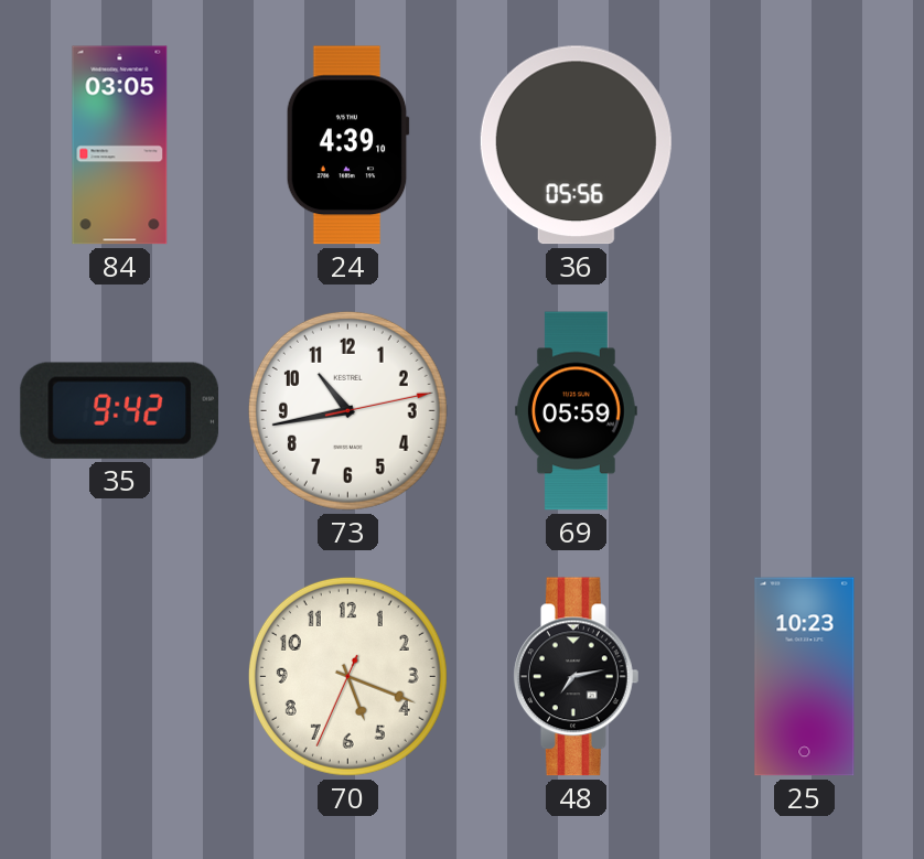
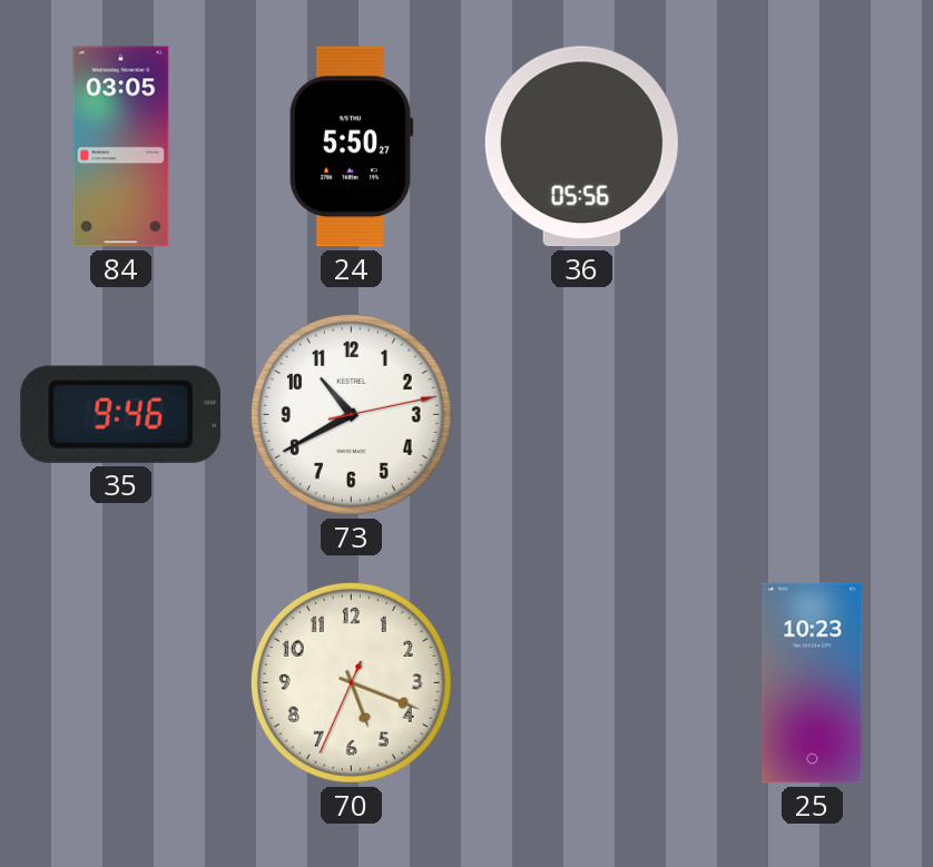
24: 4:39 -> 5:50 (351, 147)
35: 9:42 -> 9:46 (120, 414)
73: 10:43 -> 10:40 (351, 414)
69: 05:59 -> none (576, 411)
48: 7:13 -> none (577, 677)
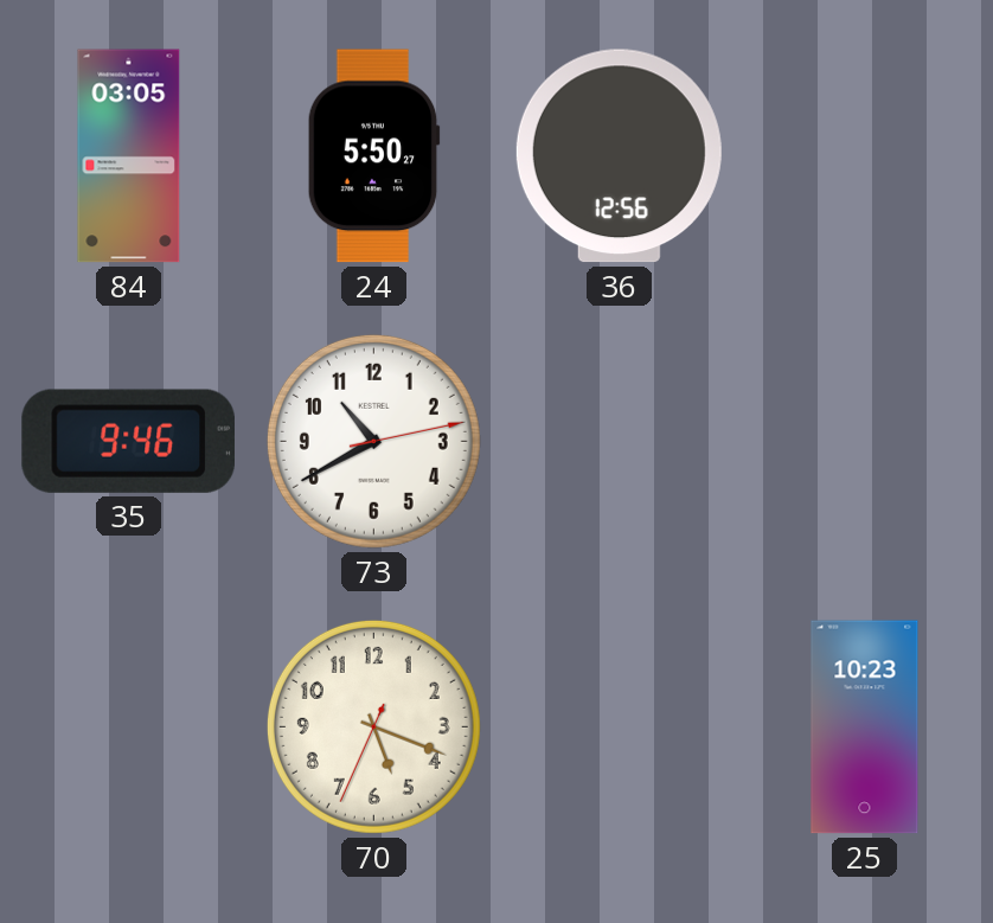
36: 05:56 -> 12:56 (619, 156)
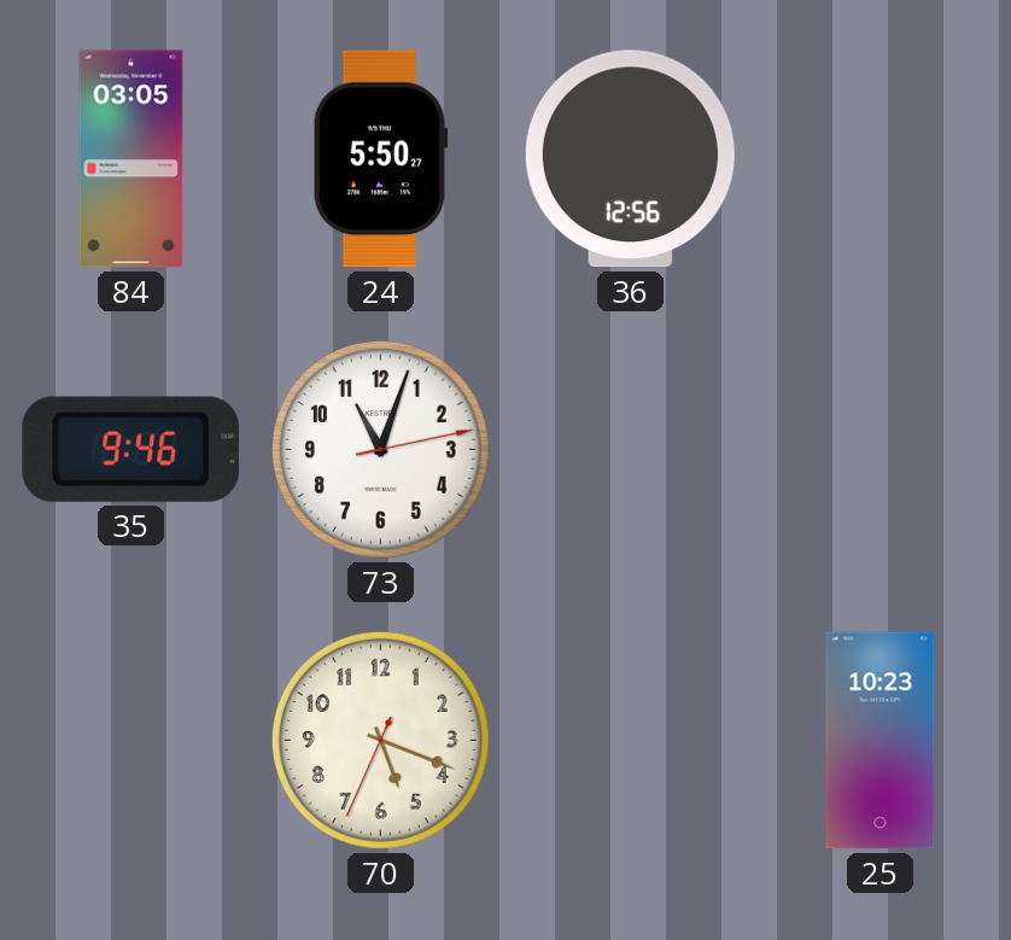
73: 10:40 -> 11:03 (380, 449)
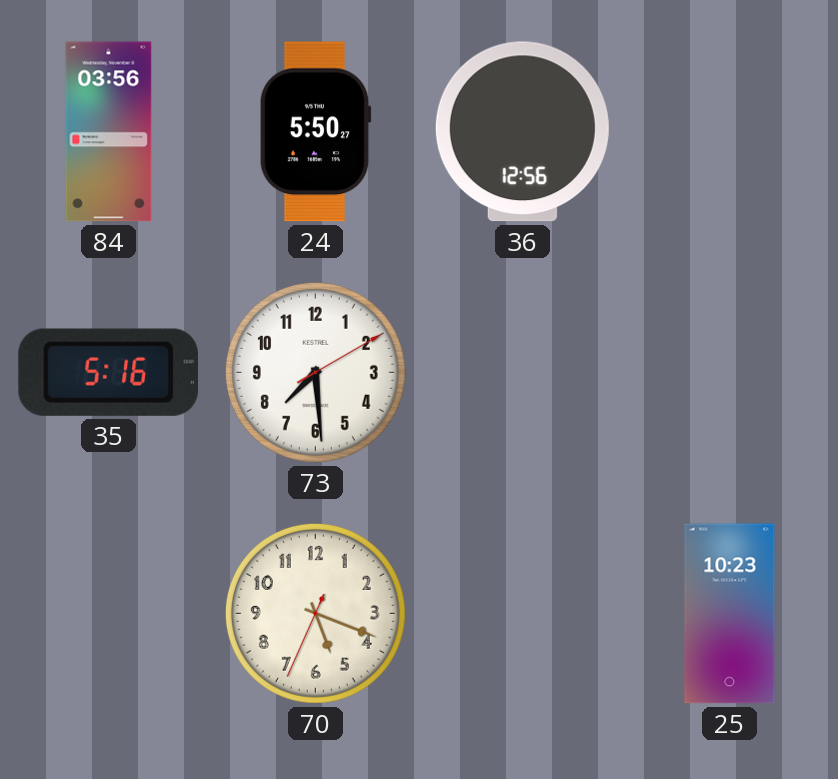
84: 03:05 -> 03:56 (109, 132)
35: 9:46 -> 5:16 (108, 372)
73: 11:03 -> 7:29 (315, 372)
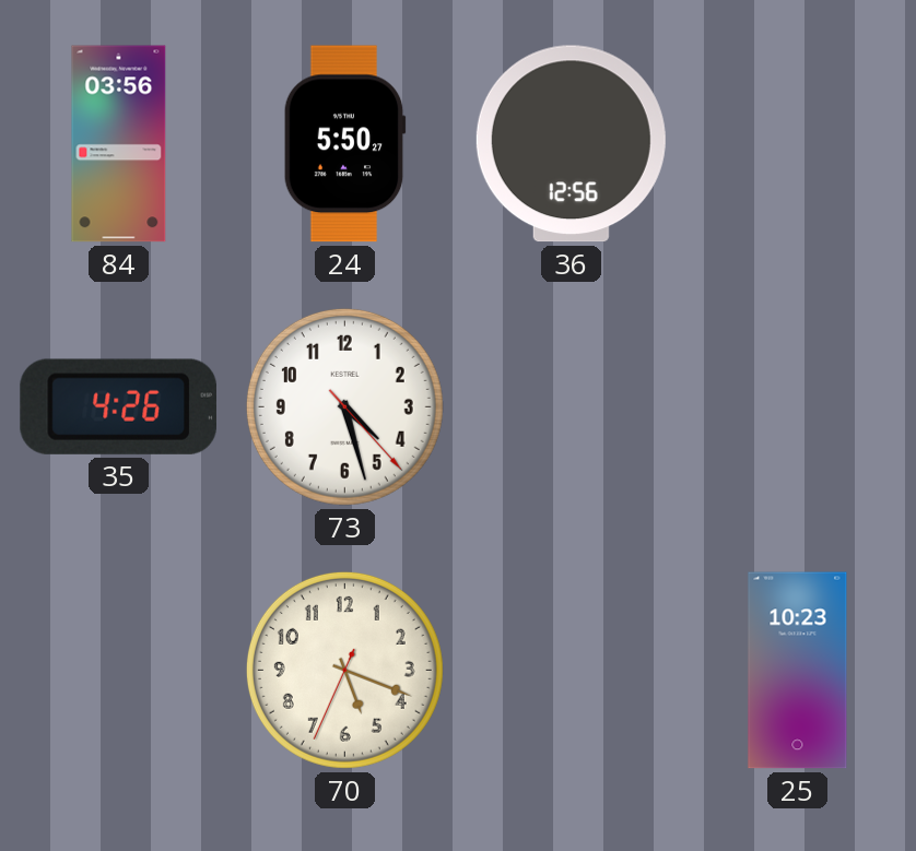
35: 5:16 -> 4:26 (118, 406)
73: 7:29 -> 4:27 (344, 406)
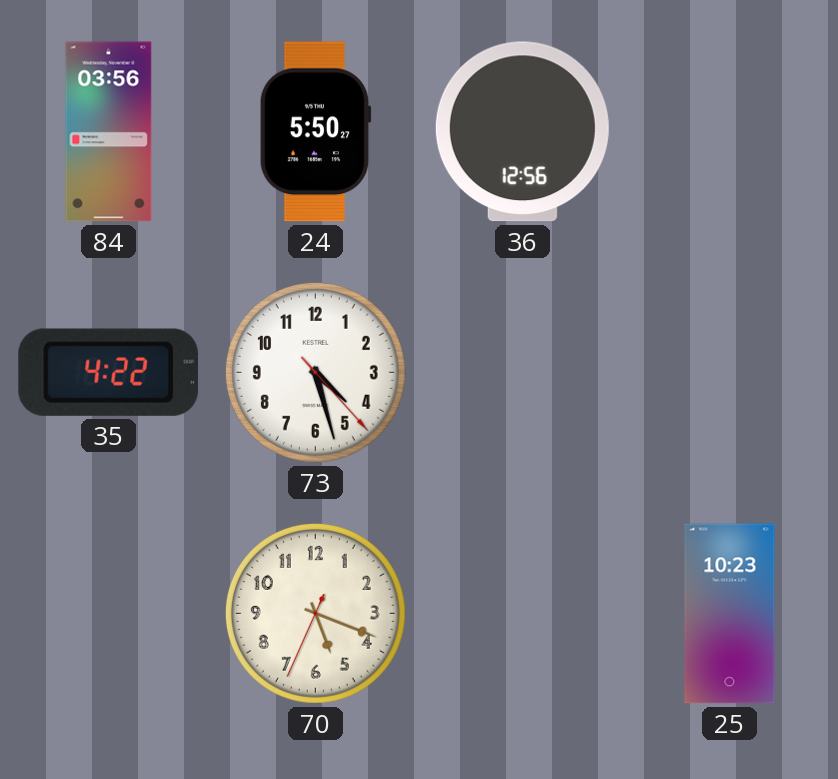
35: 4:26 -> 4:22 (108, 372)
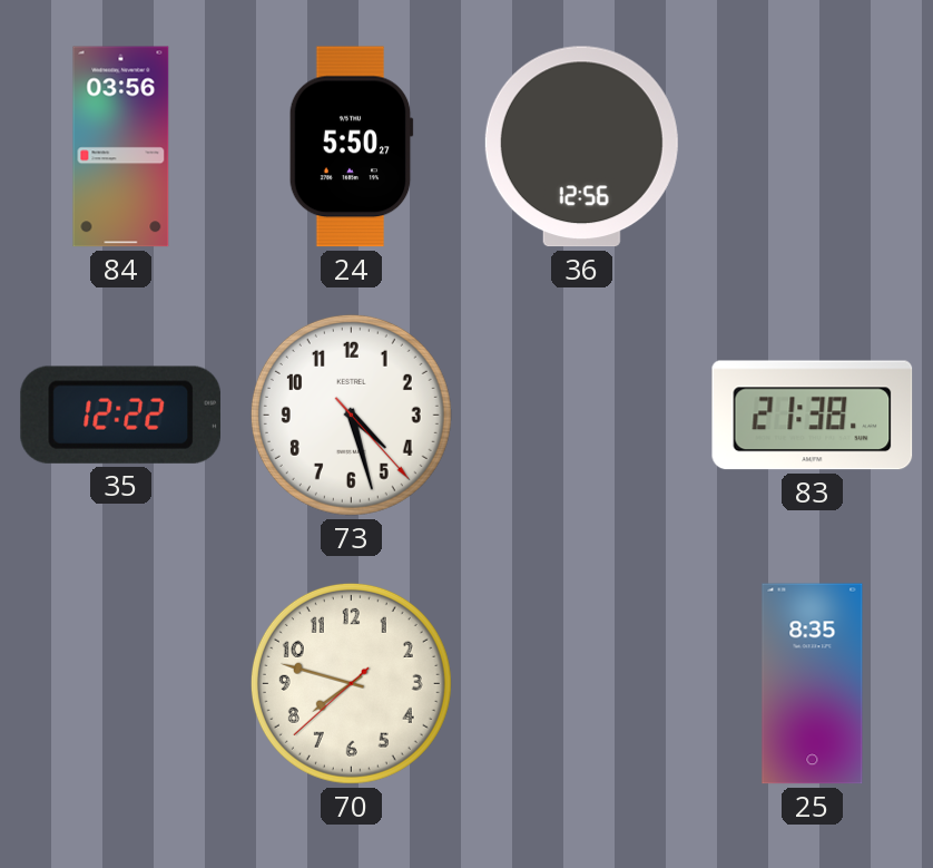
35: 4:22 -> 12:22 (120, 415)
83: none -> 21:38 (813, 416)
70: 5:18 -> 7:47 (351, 683)
25: 10:23 -> 8:35 (813, 684)
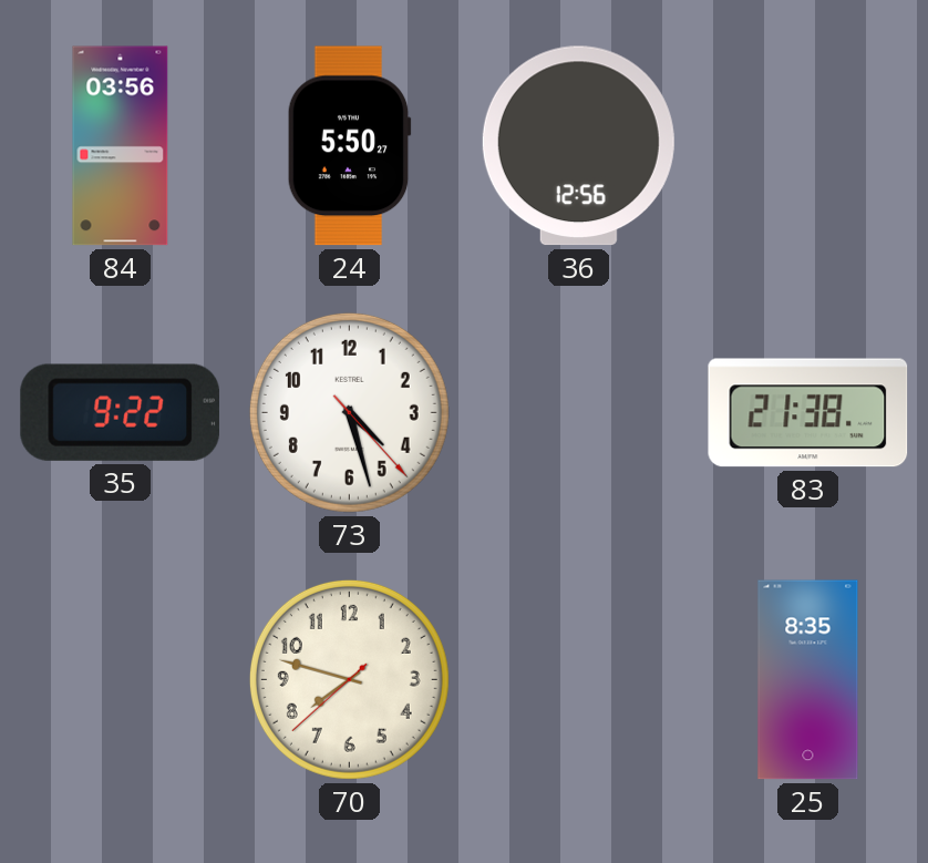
35: 12:22 -> 9:22 (120, 412)
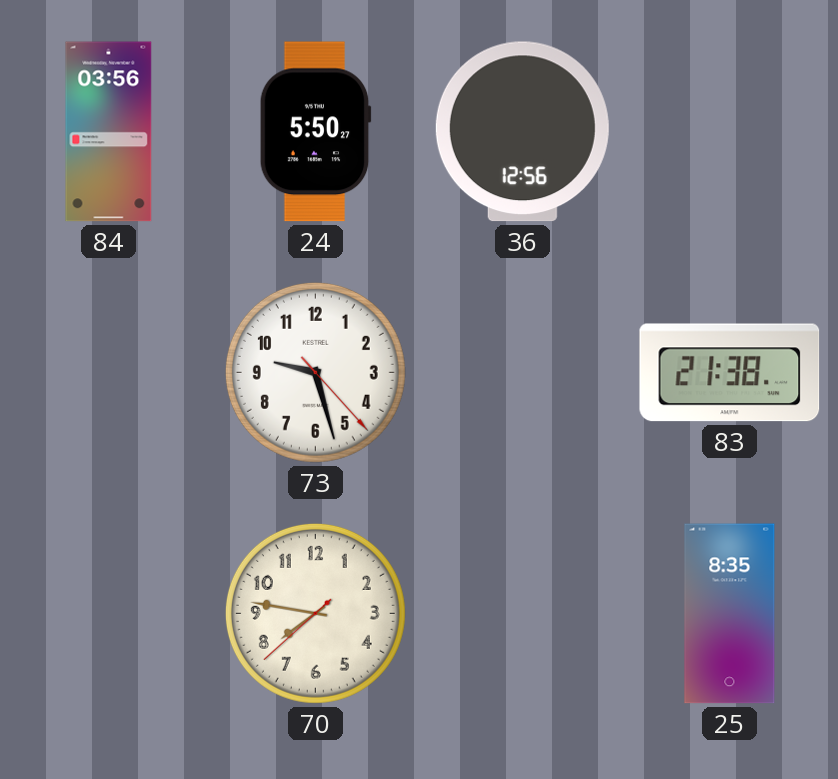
35: 9:22 -> none (120, 412)
73: 4:27 -> 9:27 (315, 372)
70: 7:47 -> 7:46 (315, 613)
